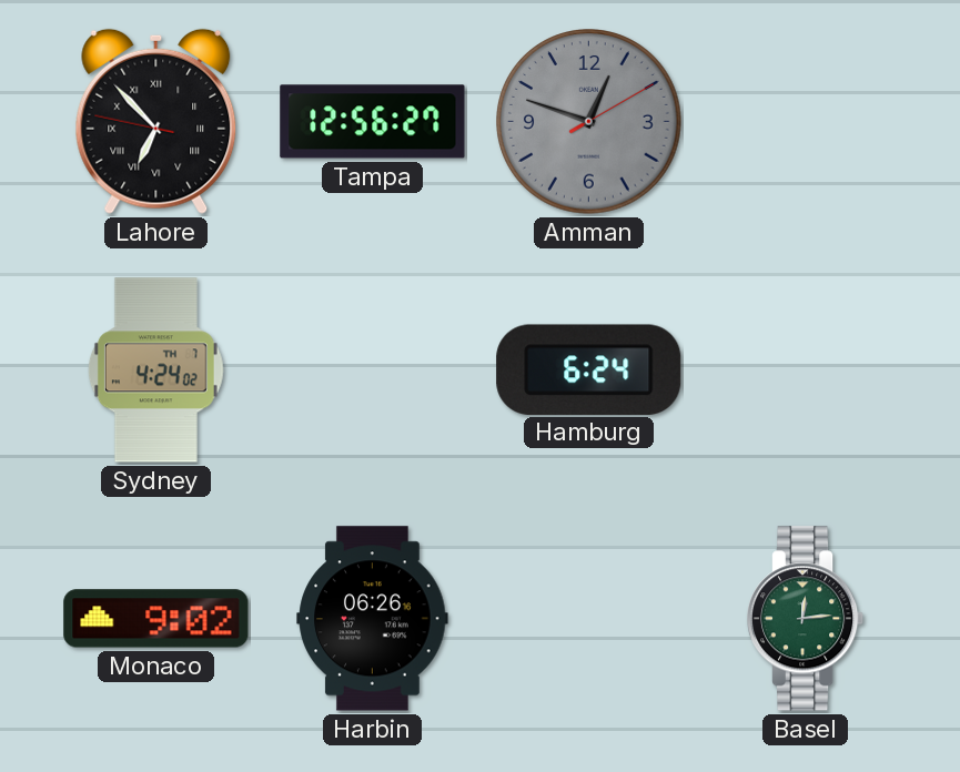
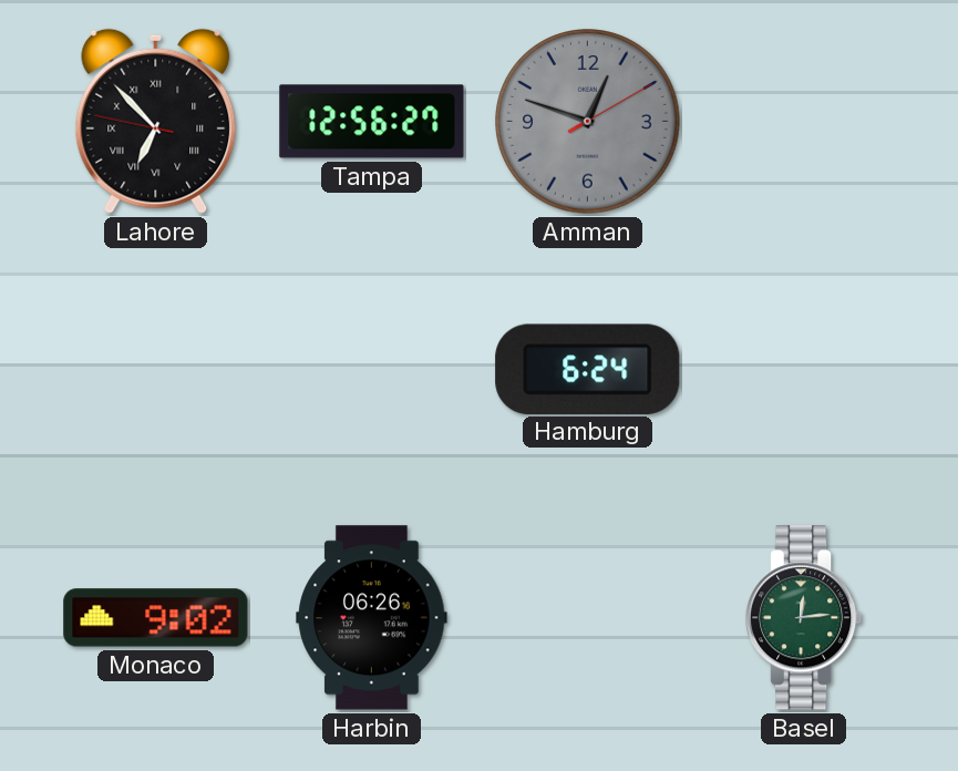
Sydney: 4:24 -> none (155, 370)
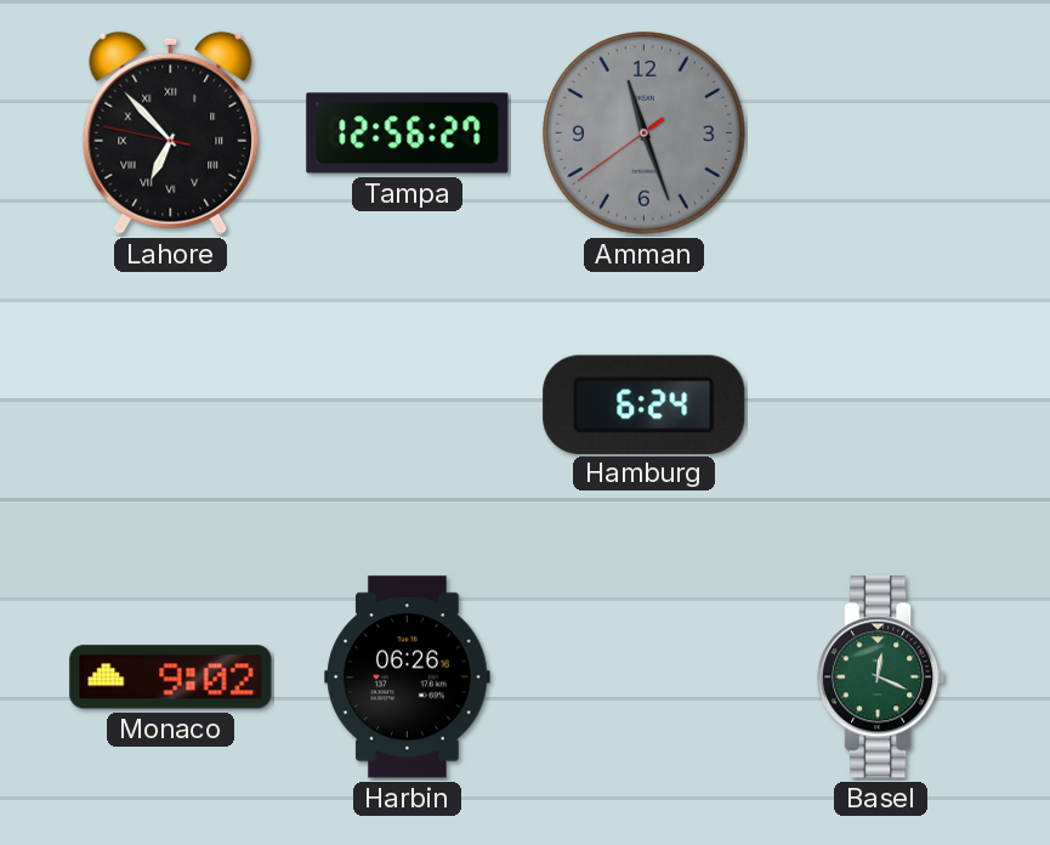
Amman: 12:48 -> 11:26 (645, 134)
Basel: 12:14 -> 12:19 (882, 677)
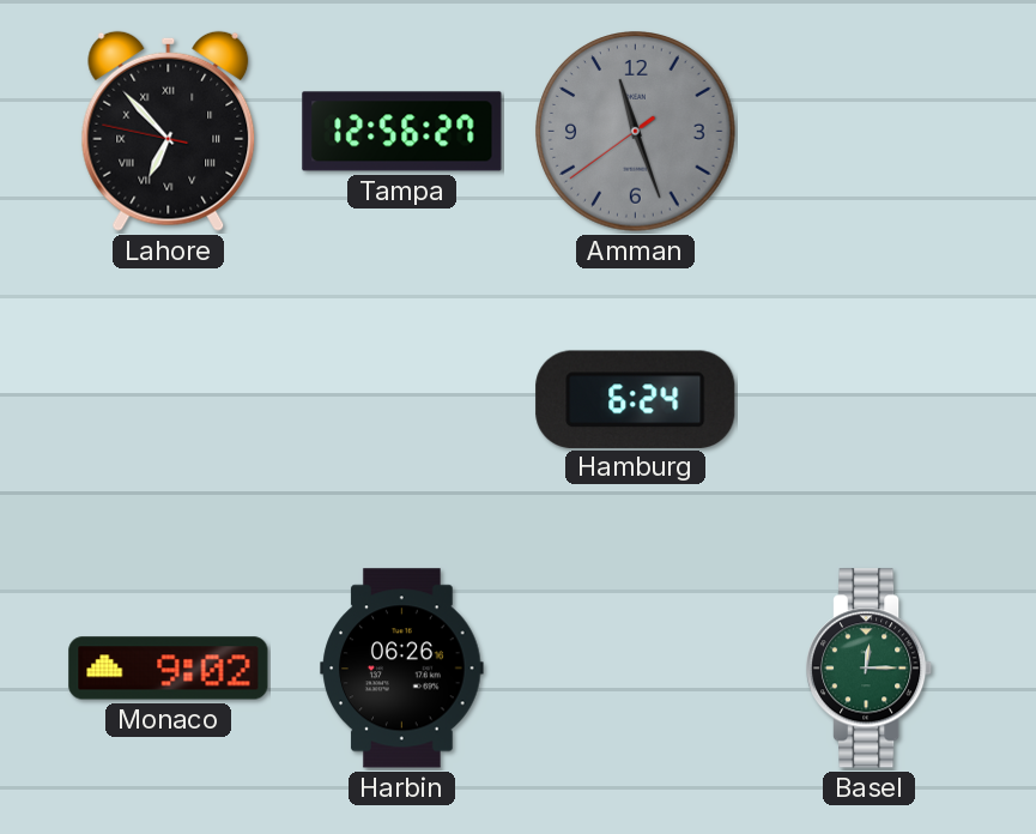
Basel: 12:19 -> 12:15 (871, 669)
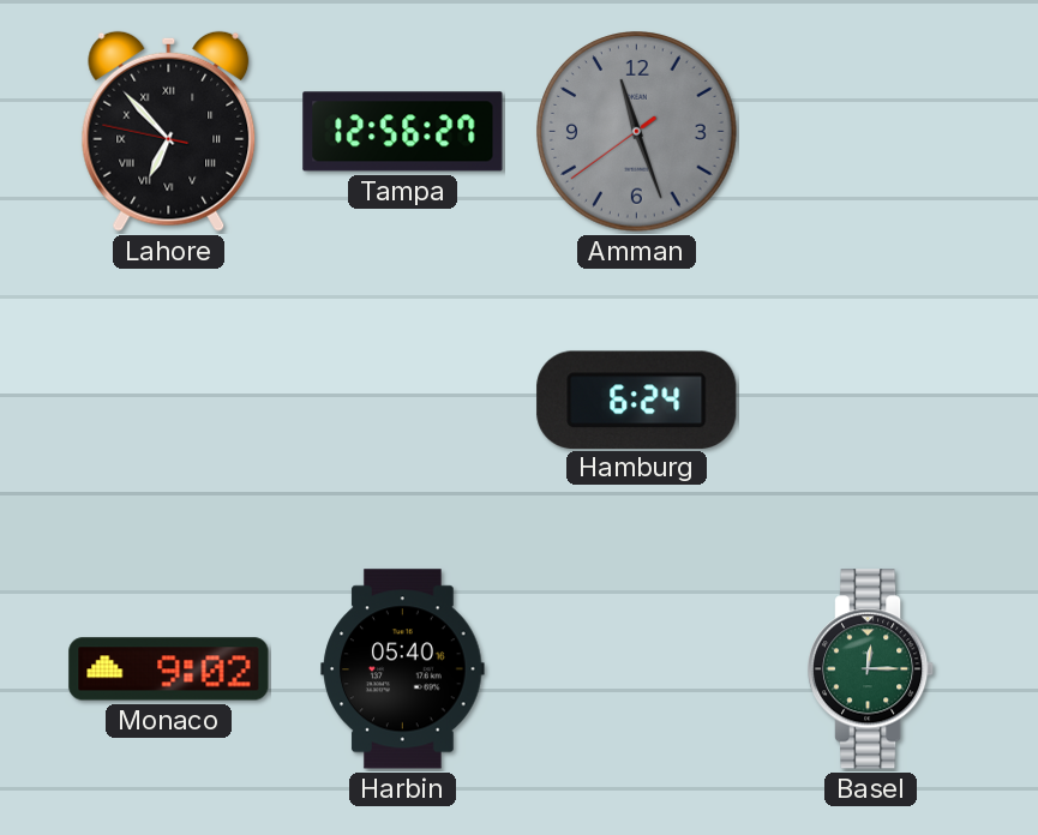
Harbin: 06:26 -> 05:40 (403, 669)
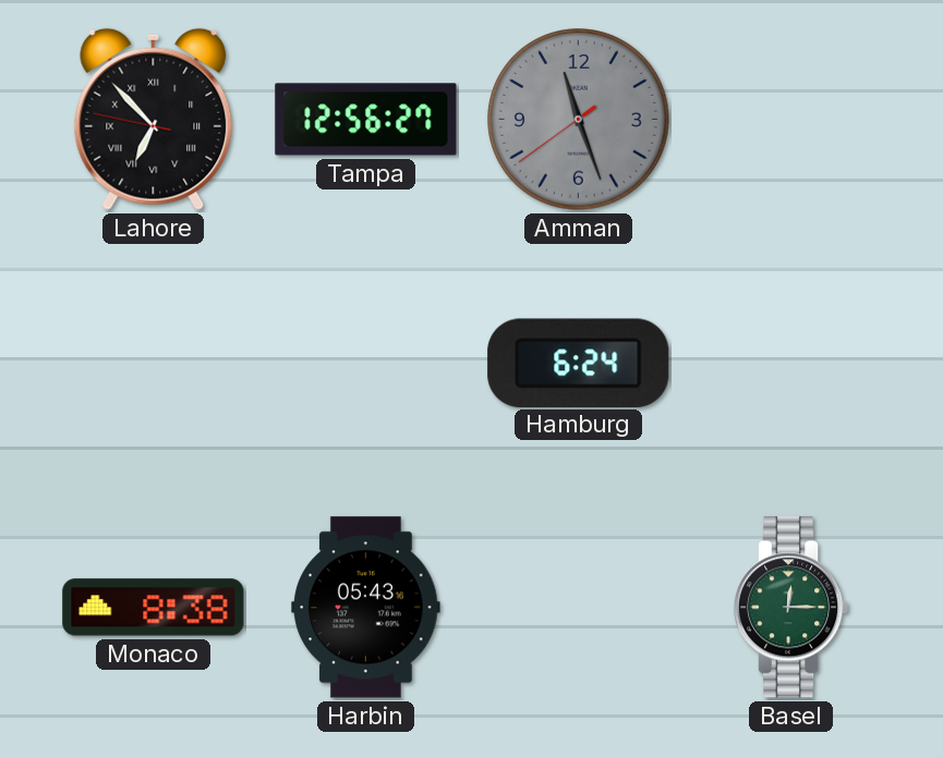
Monaco: 9:02 -> 8:38 (154, 608)
Harbin: 05:40 -> 05:43 (366, 608)
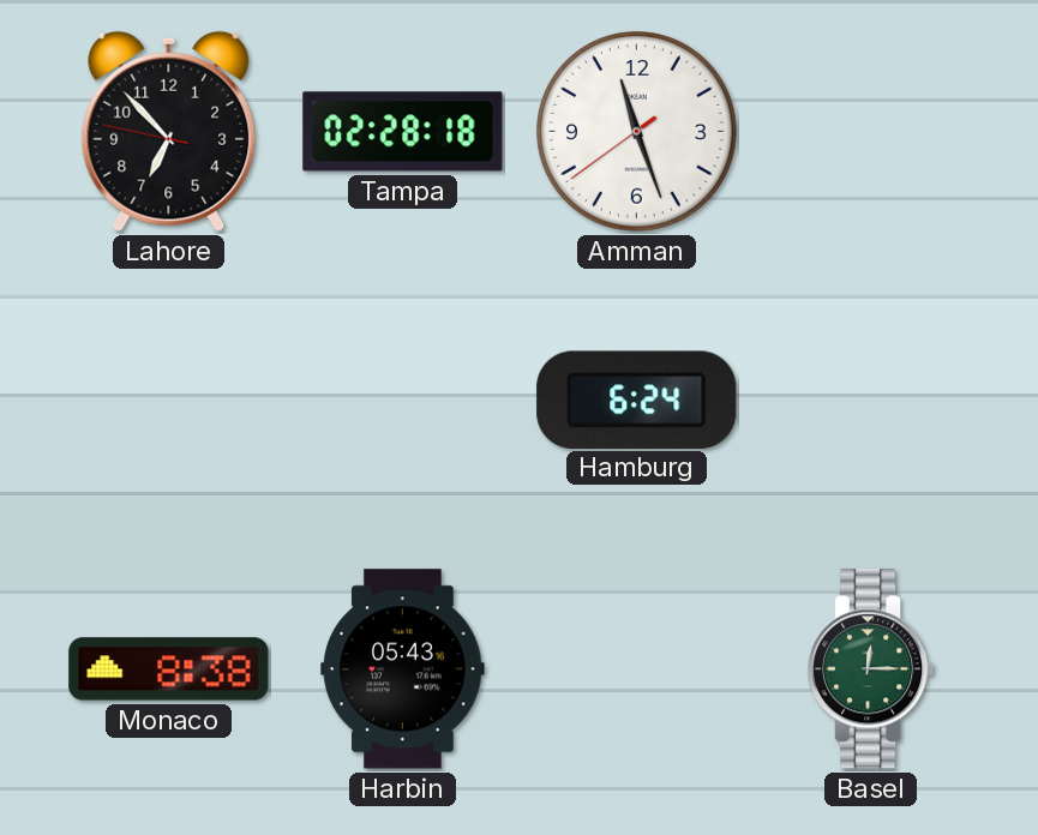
Lahore numerals: Roman -> Arabic (169, 131)
Tampa: 12:56 -> 02:28 (403, 132)
Amman dial: grey -> white (637, 132)
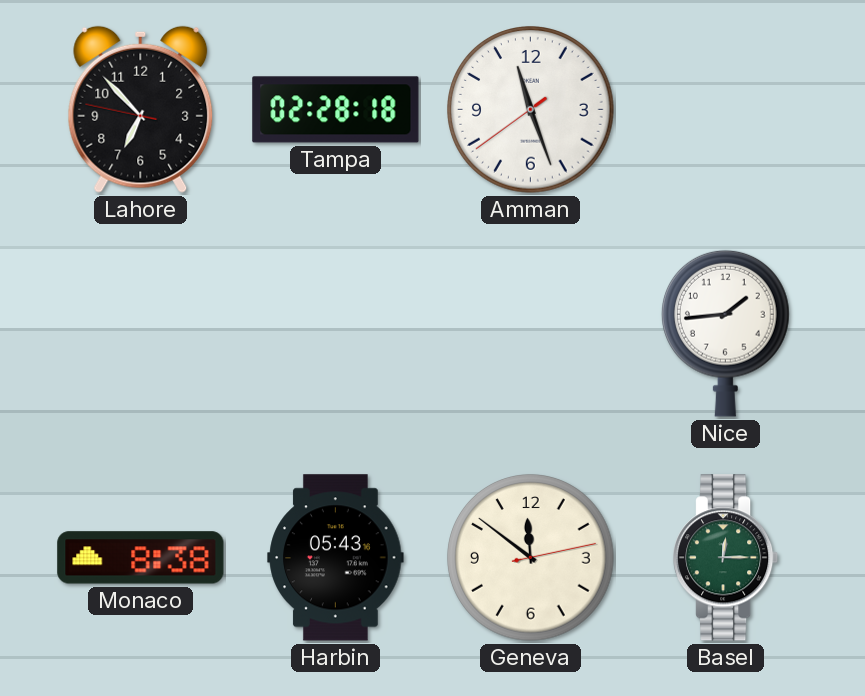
Hamburg: 6:24 -> none (637, 400)
Nice: none -> 1:44 (726, 333)
Geneva: none -> 11:51 (531, 558)
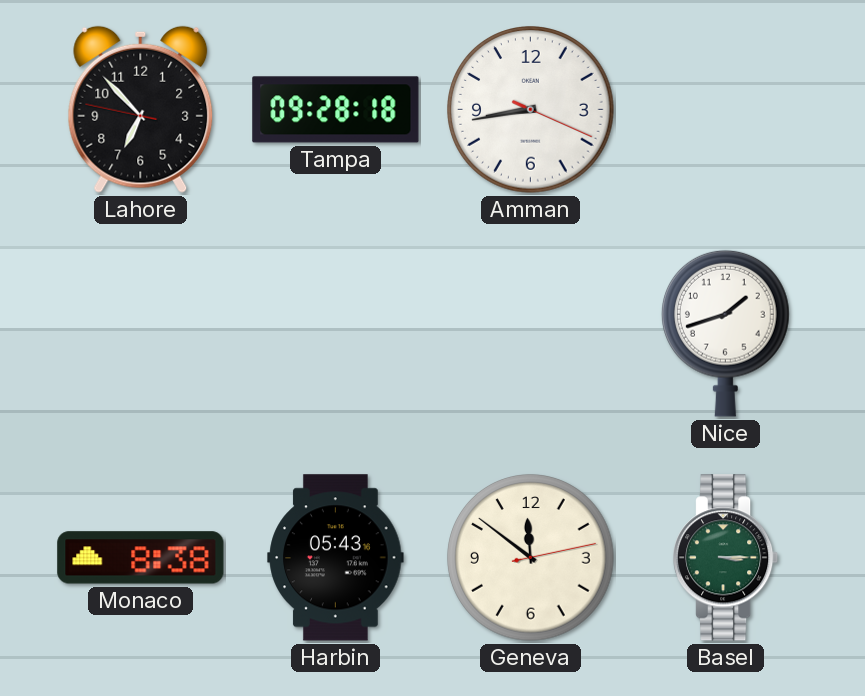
Tampa: 02:28 -> 09:28 (336, 110)
Amman: 11:26 -> 8:43 (531, 110)
Nice: 1:44 -> 1:42 (726, 333)
Basel: 12:15 -> 3:15 (727, 558)
